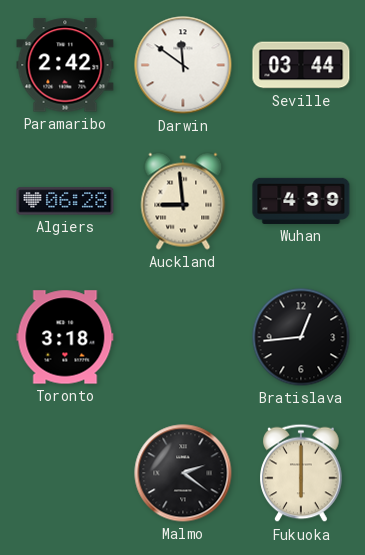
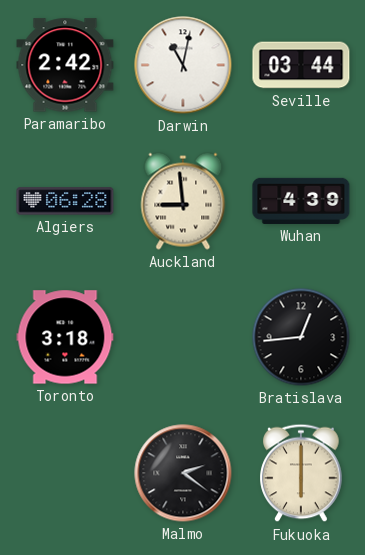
Darwin: 11:51 -> 11:02 (183, 65)
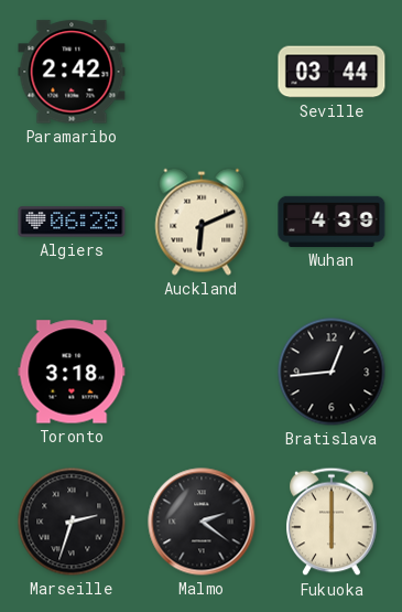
Darwin: 11:02 -> none (183, 65)
Auckland: 8:59 -> 6:11 (202, 222)
Marseille: none -> 2:33 (72, 522)
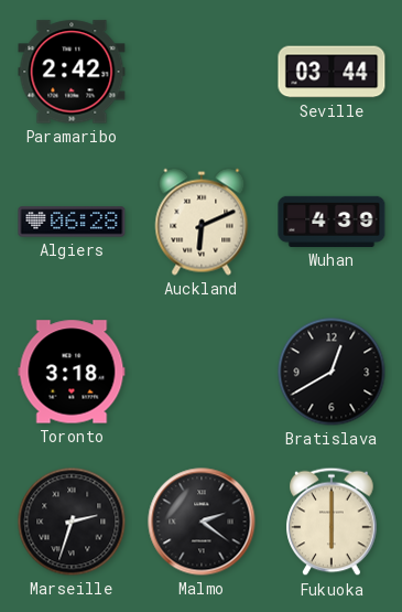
Bratislava: 12:44 -> 12:40 (332, 372)
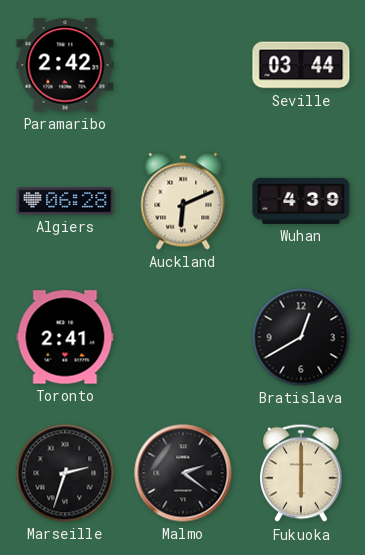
Toronto: 3:18 -> 2:41 (65, 337)
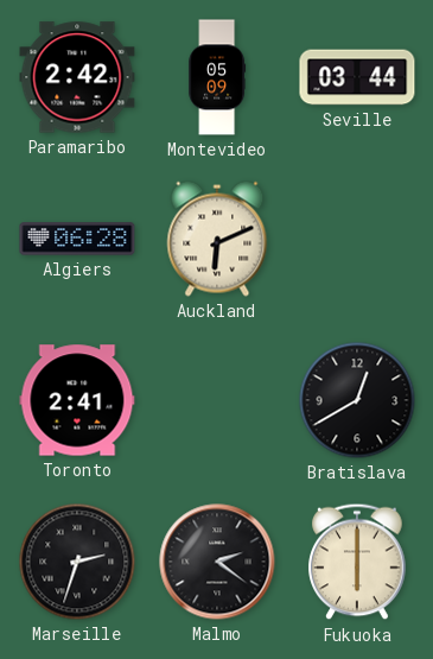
Montevideo: none -> 05:09 (217, 77)
Wuhan: 4:39 -> none (301, 201)
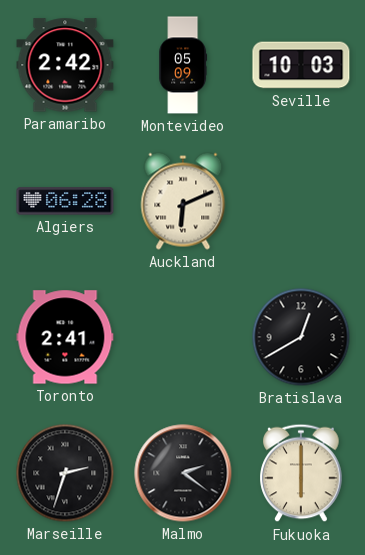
Seville: 03:44 -> 10:03 (301, 65)
